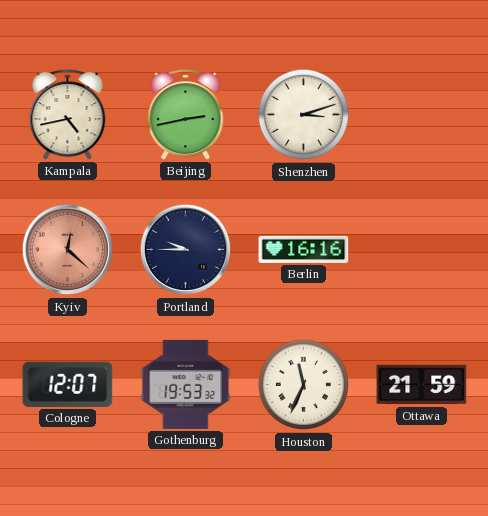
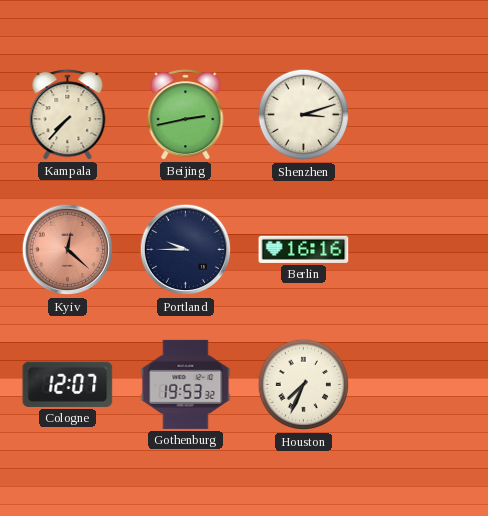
Kampala: 4:43 -> 7:37 (68, 115)
Houston: 11:34 -> 7:34 (304, 385)
Ottawa: 21:59 -> none (422, 385)
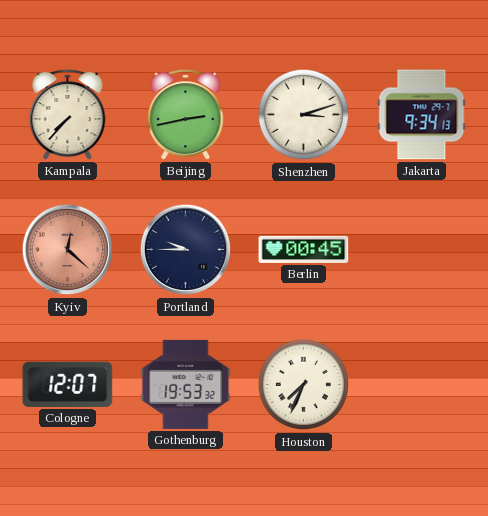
Jakarta: none -> 9:34 (422, 115)
Berlin: 16:16 -> 00:45 (304, 249)
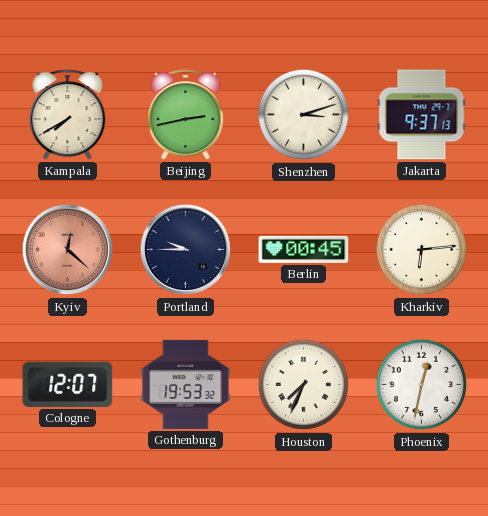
Kampala: 7:37 -> 7:40 (68, 115)
Jakarta: 9:34 -> 9:37 (422, 115)
Kharkiv: none -> 6:14 (422, 250)
Phoenix: none -> 12:32 (422, 385)
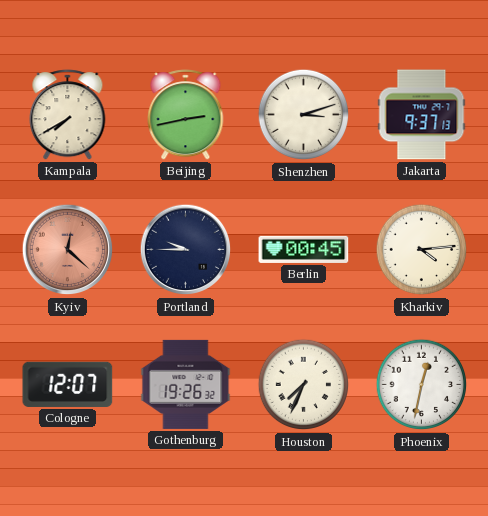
Kharkiv: 6:14 -> 4:14 (422, 250)
Gothenburg: 19:53 -> 19:26 (186, 384)
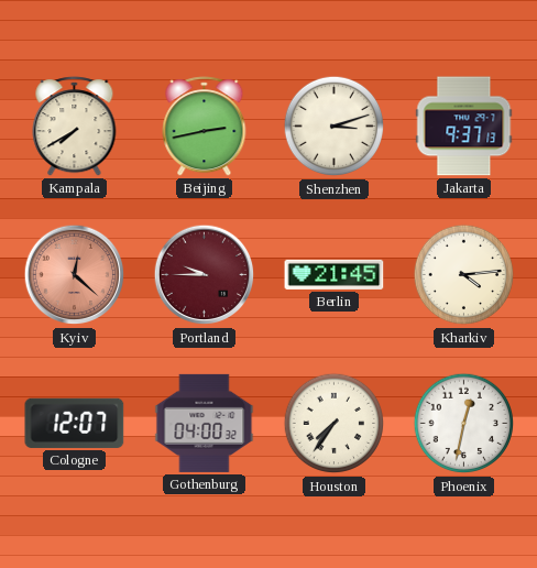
Portland dial: navy -> burgundy (205, 275)
Berlin: 00:45 -> 21:45 (335, 274)
Gothenburg: 19:26 -> 04:00 (205, 423)
Houston: 7:34 -> 7:36 (335, 424)
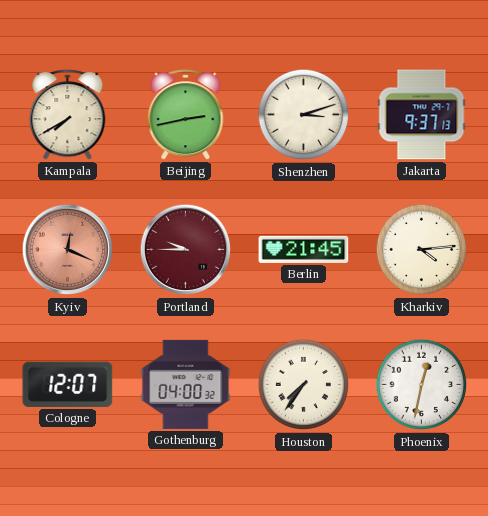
Kyiv: 12:22 -> 12:19 (68, 250)
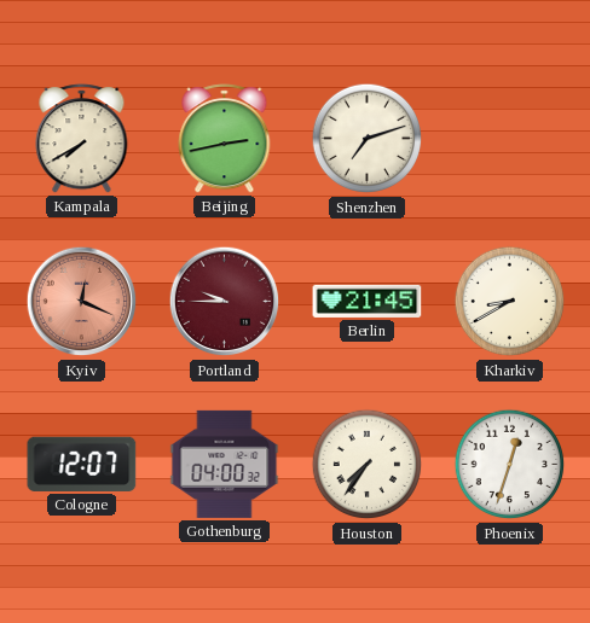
Shenzhen: 3:12 -> 7:12 (368, 139)
Jakarta: 9:37 -> none (422, 115)
Kharkiv: 4:14 -> 8:40 (510, 302)
Phoenix: 12:32 -> 12:33 (510, 465)
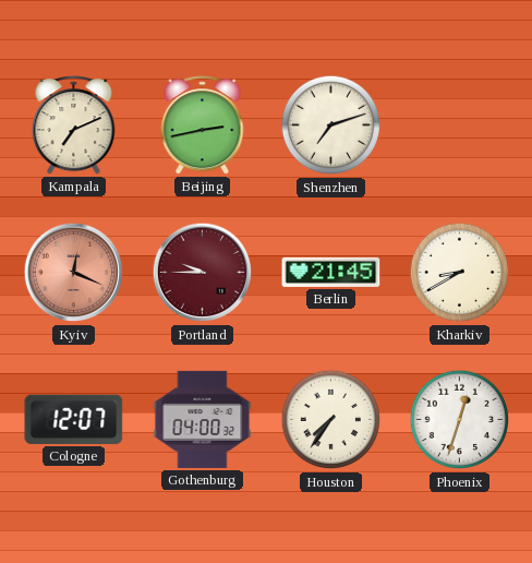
Kampala: 7:40 -> 7:11 (74, 125)
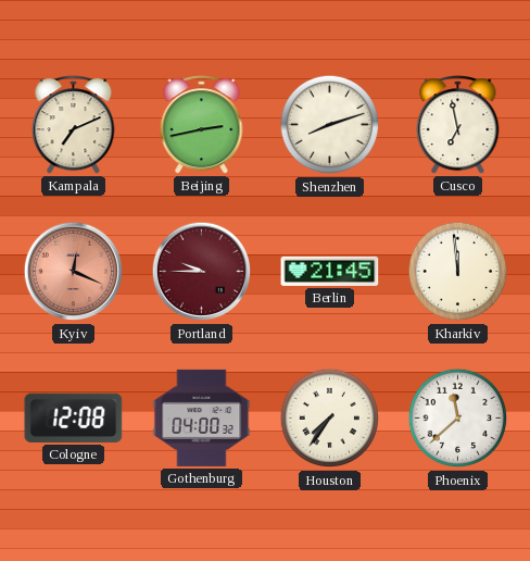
Shenzhen: 7:12 -> 8:12 (330, 125)
Cusco: none -> 6:58 (458, 125)
Kharkiv: 8:40 -> 11:59 (458, 272)
Cologne: 12:07 -> 12:08 (74, 417)
Phoenix: 12:33 -> 11:38 (458, 419)
